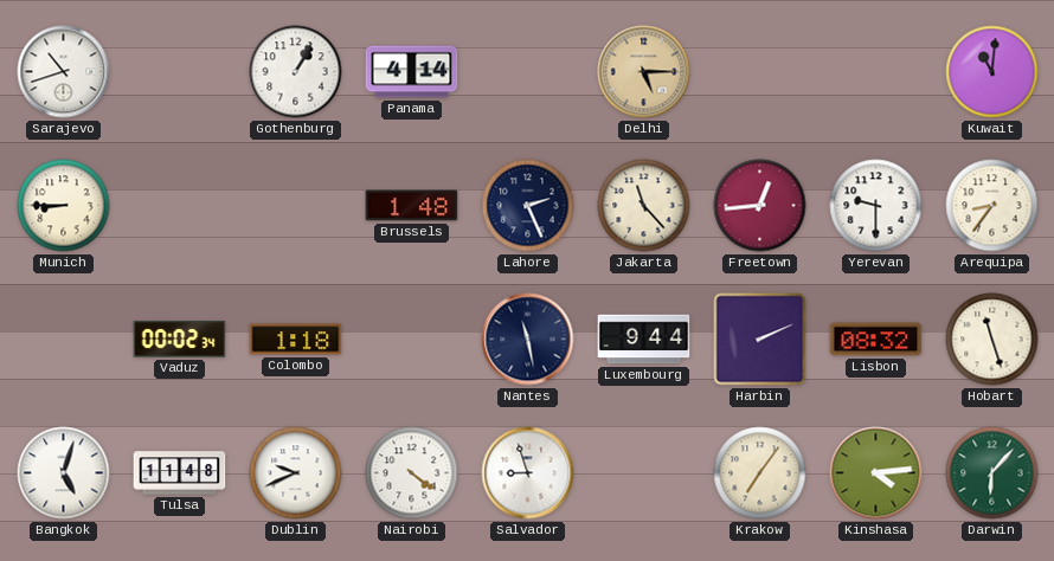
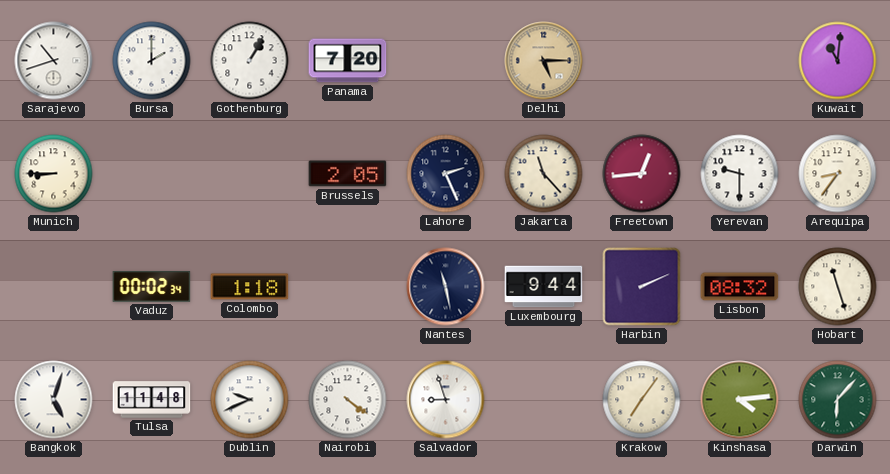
Bursa: none -> 2:00 (152, 61)
Panama: 4:14 -> 7:20 (348, 61)
Brussels: 1:48 -> 2:05 (348, 174)
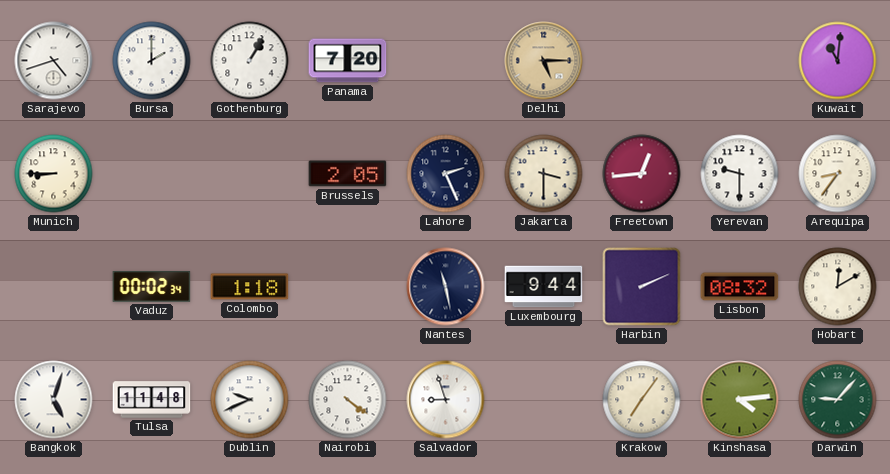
Sarajevo: 10:42 -> 4:42 (54, 61)
Jakarta: 11:23 -> 3:30 (544, 174)
Hobart: 11:27 -> 12:10 (838, 287)
Darwin: 6:07 -> 9:07 (838, 400)
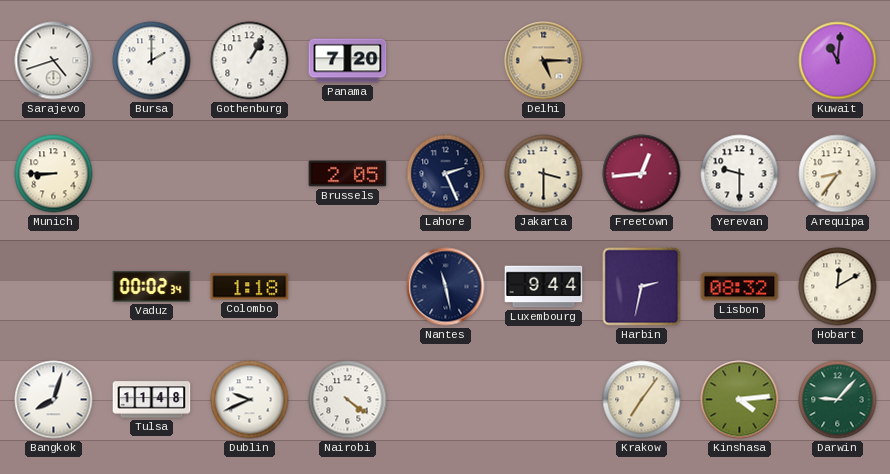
Harbin: 2:11 -> 2:32 (642, 287)
Bangkok: 5:03 -> 8:03 (54, 400)
Salvador: 8:57 -> none (446, 400)
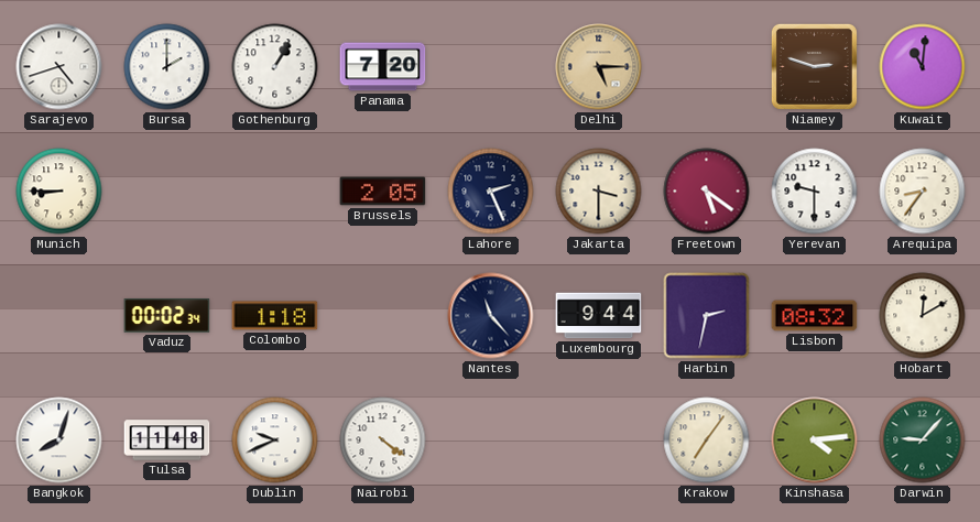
Niamey: none -> 2:48 (814, 66)
Freetown: 12:44 -> 5:21 (707, 192)
Nantes: 11:28 -> 11:23 (491, 316)
